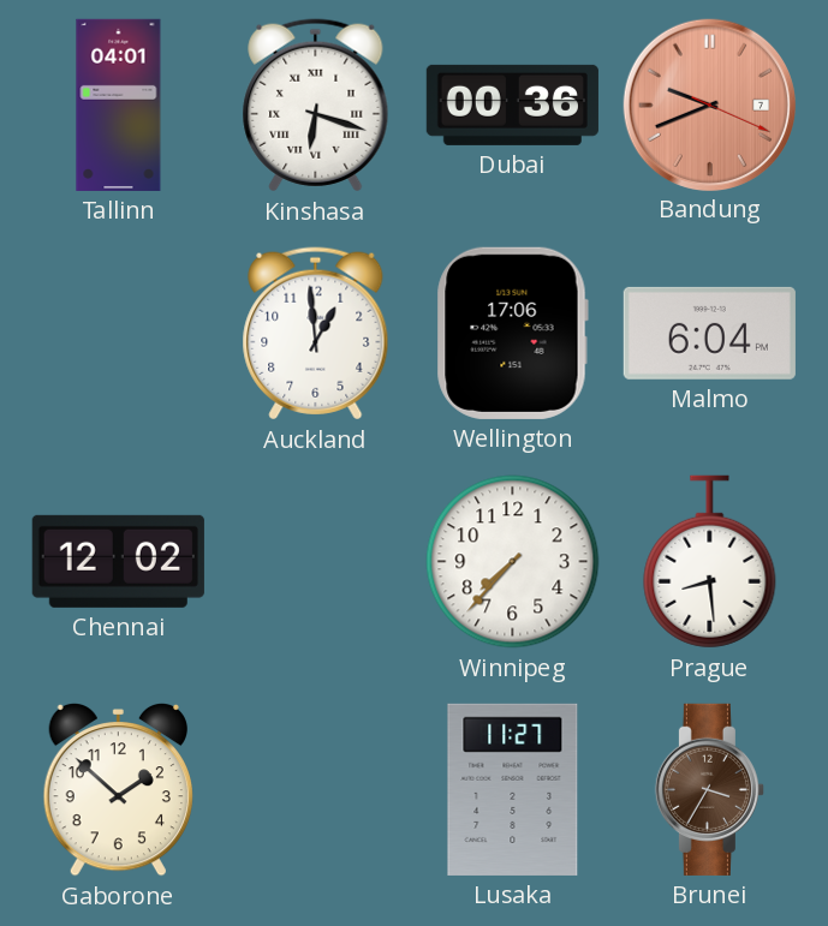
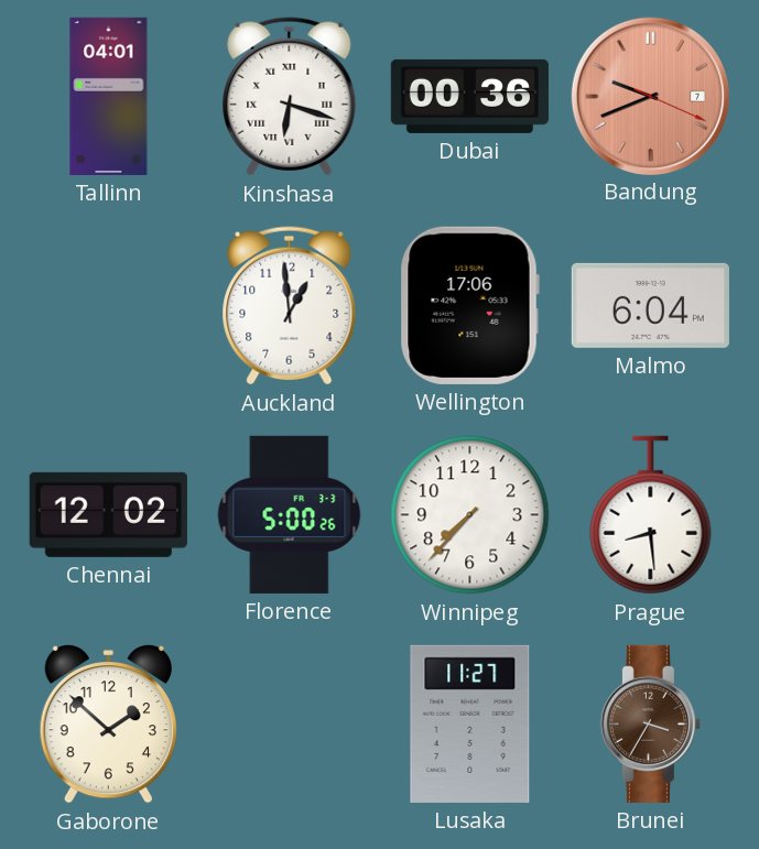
Florence: none -> 5:00 (290, 514)
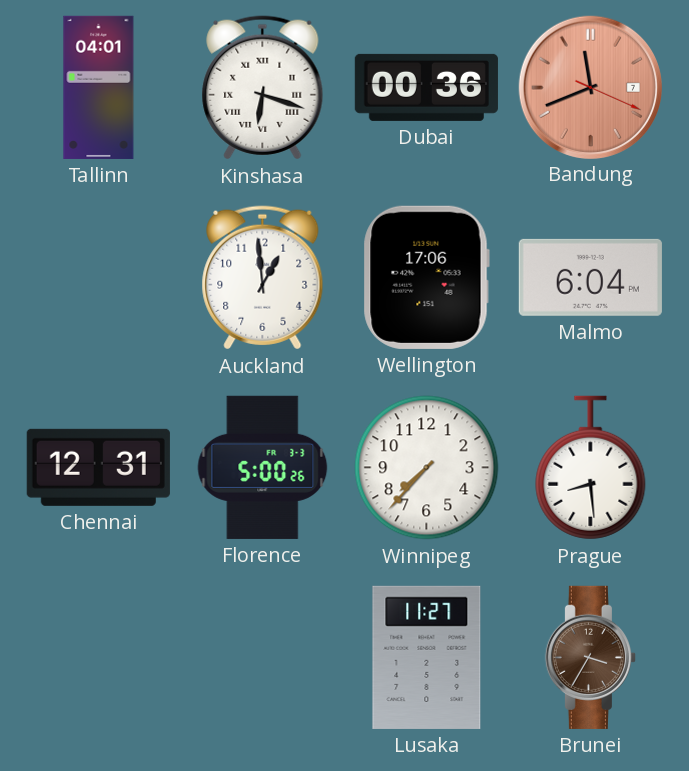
Bandung: 9:41 -> 11:41 (590, 87)
Chennai: 12:02 -> 12:31 (98, 467)
Gaborone: 1:52 -> none (108, 723)
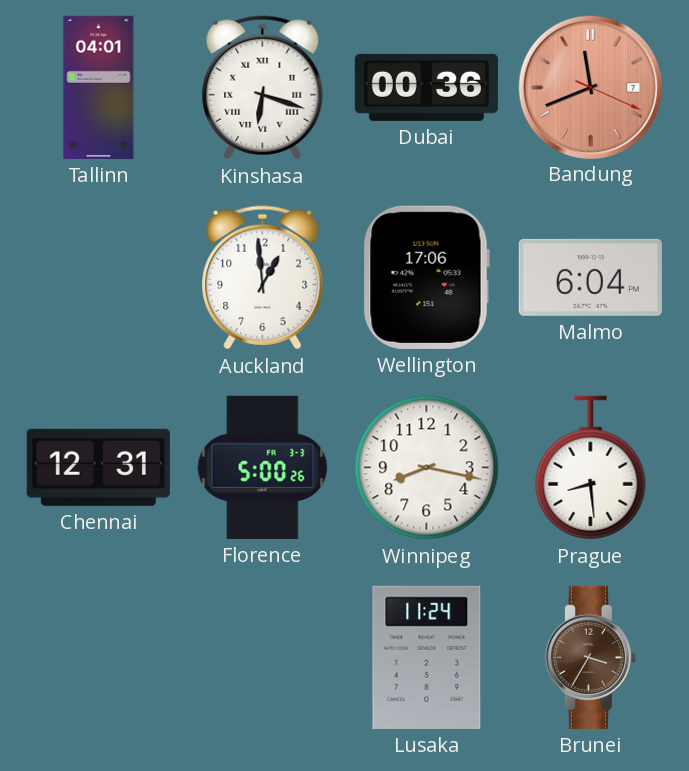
Winnipeg: 7:37 -> 8:17 (427, 468)
Lusaka: 11:27 -> 11:24 (427, 657)
